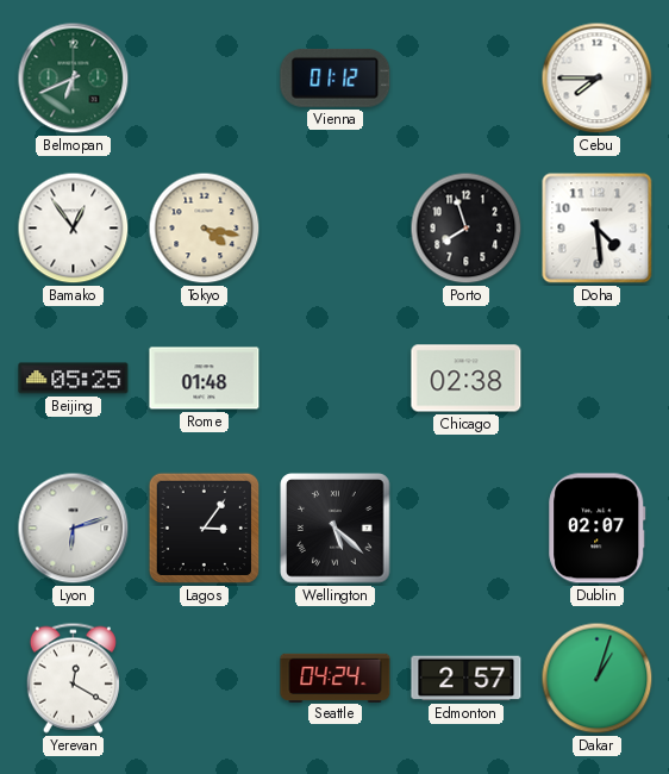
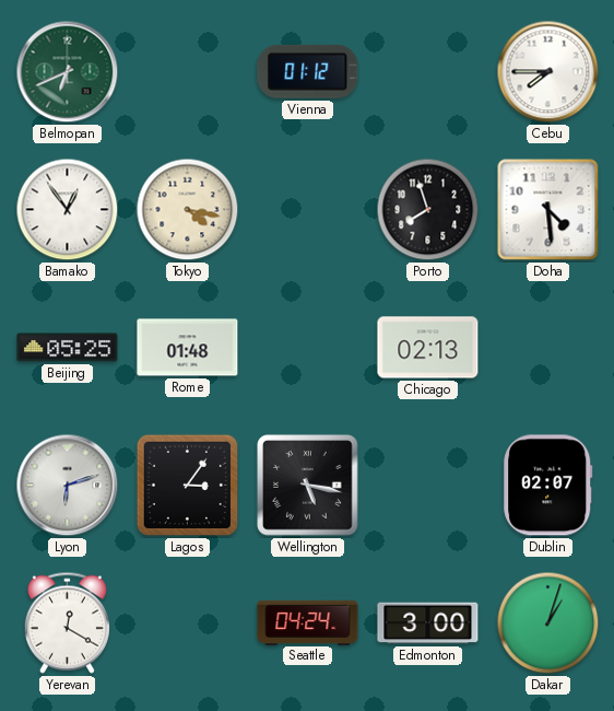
Chicago: 02:38 -> 02:13 (428, 348)
Wellington: 5:22 -> 5:17 (308, 486)
Edmonton: 2:57 -> 3:00 (428, 623)
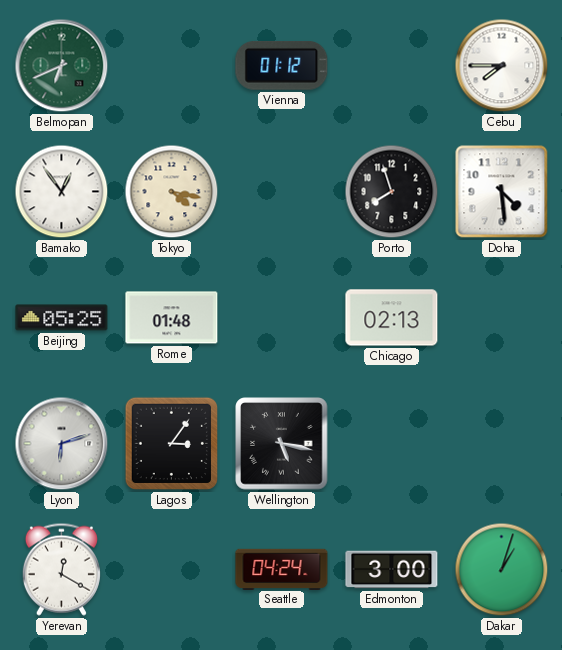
Dublin: 02:07 -> none (548, 486)
